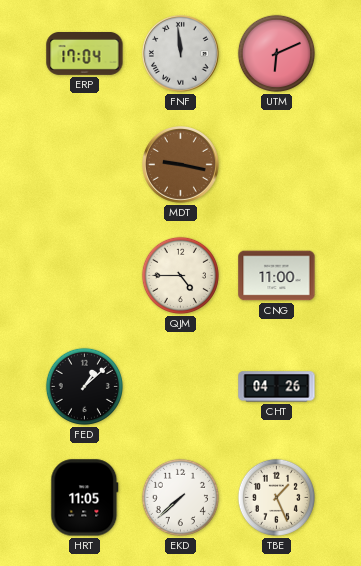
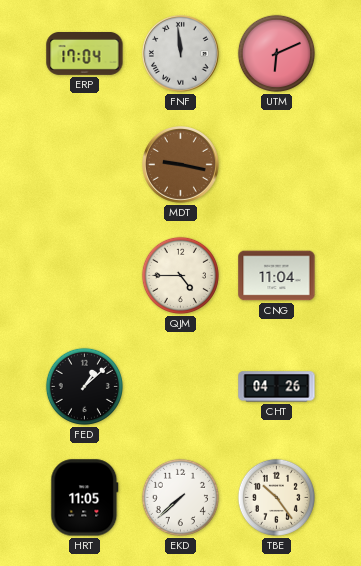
CNG: 11:00 -> 11:04 (277, 276)
TBE: 1:26 -> 10:24 (276, 497)
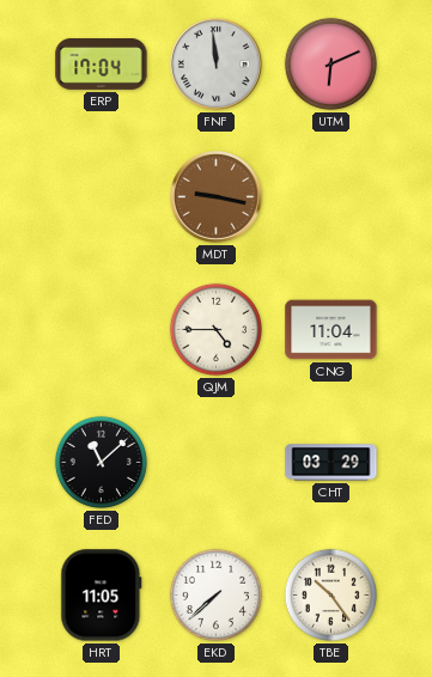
FED: 1:08 -> 11:08 (101, 462)
CHT: 04:26 -> 03:29 (331, 463)
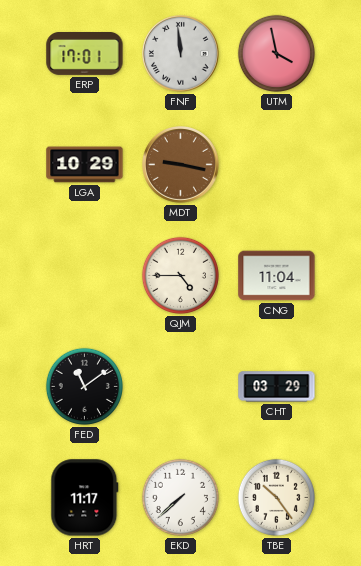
ERP: 17:04 -> 17:01 (85, 54)
UTM: 6:11 -> 3:58 (276, 53)
LGA: none -> 10:29 (85, 165)
FED: 11:08 -> 11:09 (84, 386)
HRT: 11:05 -> 11:17 (85, 498)
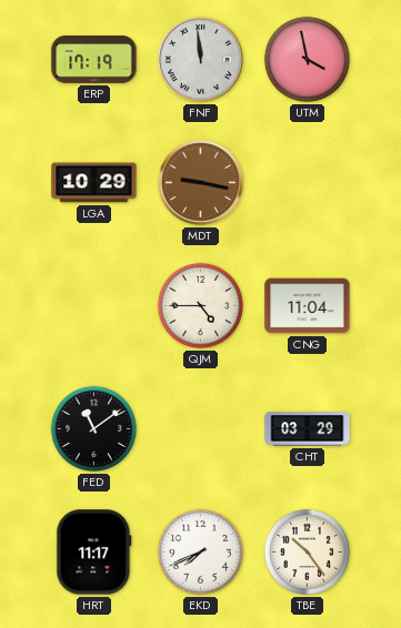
ERP: 17:01 -> 17:19 (94, 60)
EKD: 7:38 -> 7:41 (200, 551)
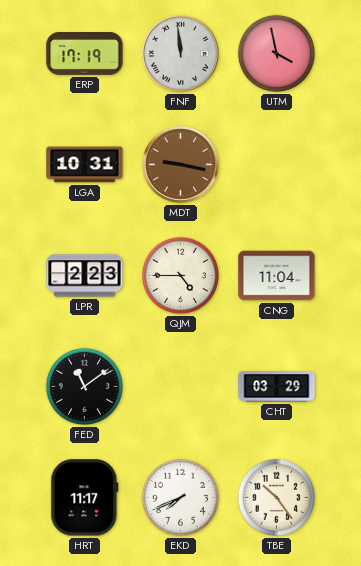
LGA: 10:29 -> 10:31 (85, 165)
LPR: none -> 2:23 (85, 276)
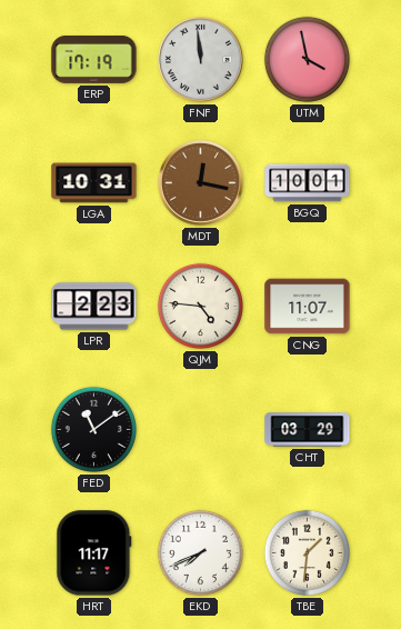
MDT: 9:17 -> 12:17 (201, 183)
BGQ: none -> 10:01 (308, 183)
QJM: 4:45 -> 4:46 (200, 306)
CNG: 11:04 -> 11:07 (308, 307)
TBE: 10:24 -> 1:31 (307, 552)
